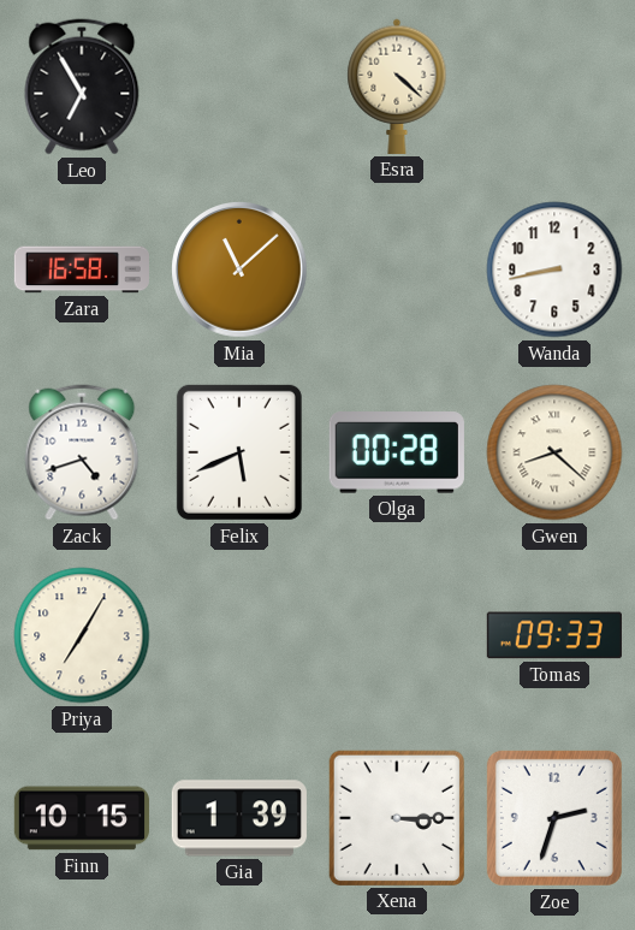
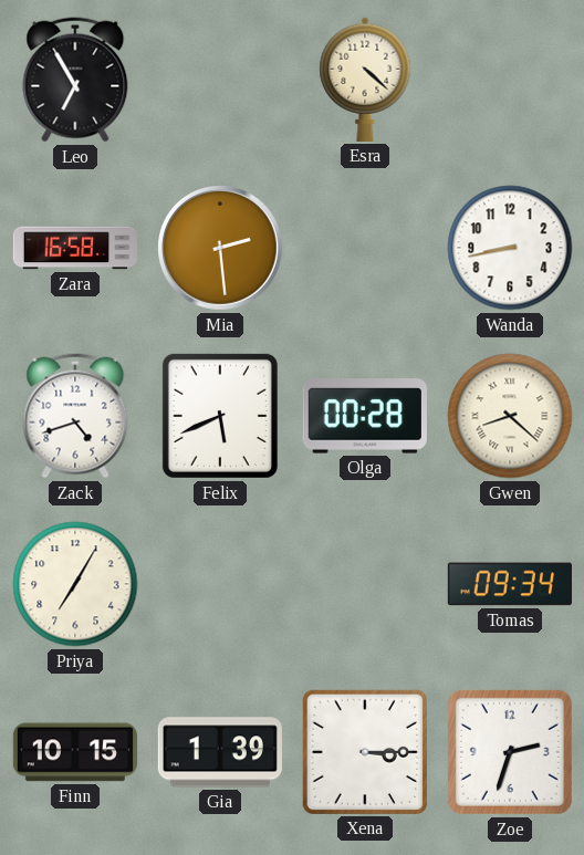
Mia: 11:08 -> 2:29 (220, 248)
Tomas: 09:33 -> 09:34 (510, 584)
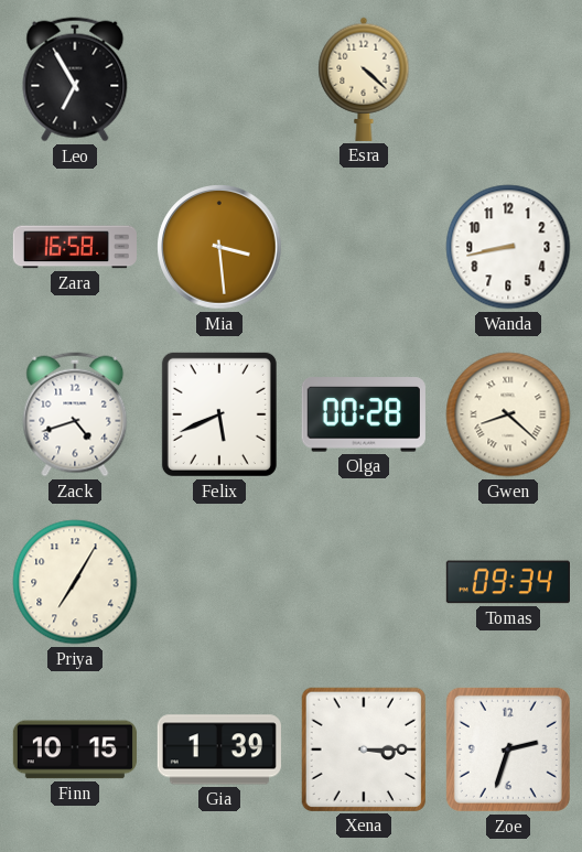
Mia: 2:29 -> 3:29 (219, 247)
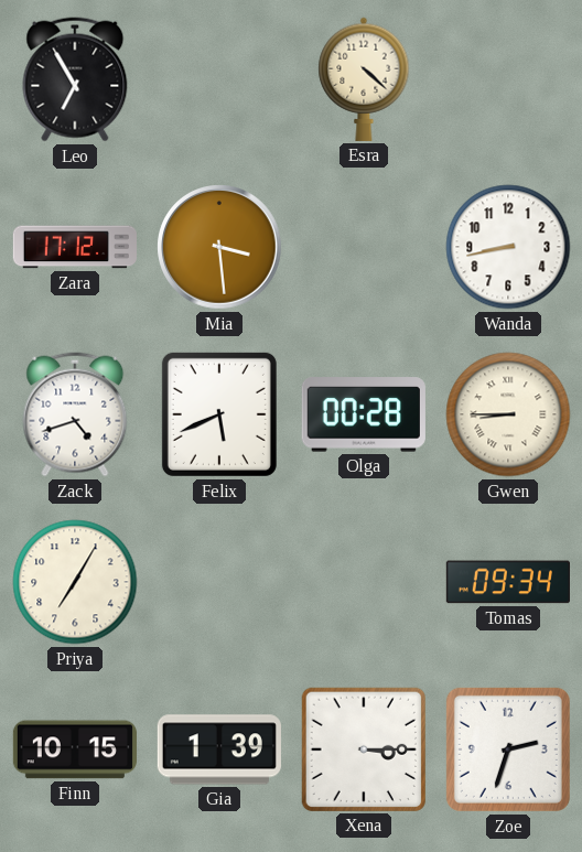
Zara: 16:58 -> 17:12 (75, 247)
Gwen: 8:22 -> 8:45 (508, 414)
